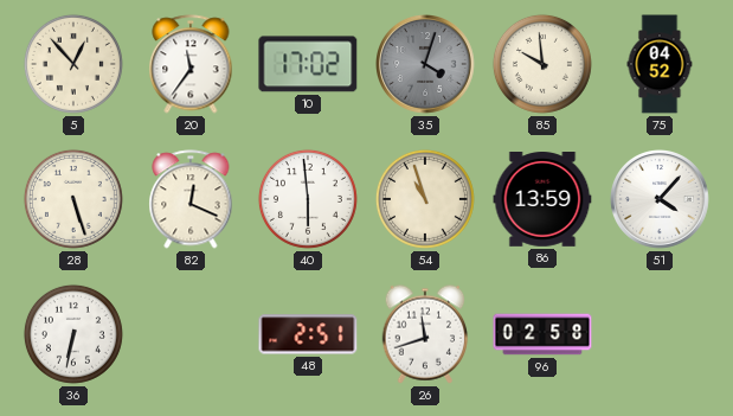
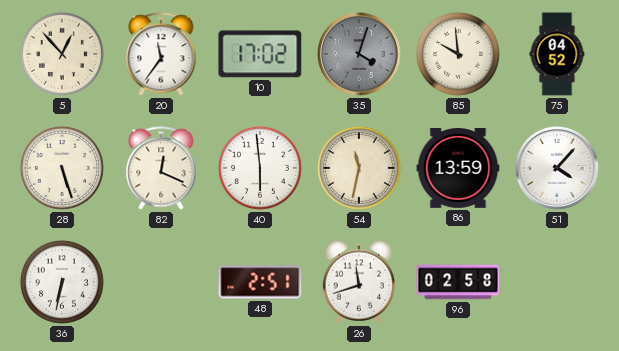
54: 10:57 -> 11:32 (359, 168)
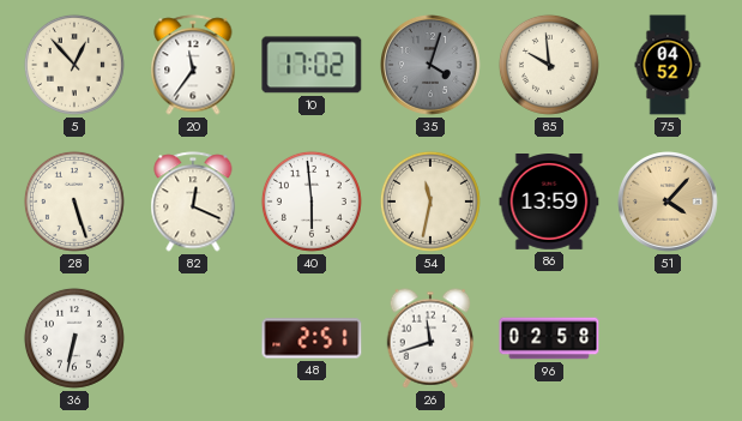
51 dial: white -> champagne (669, 203)
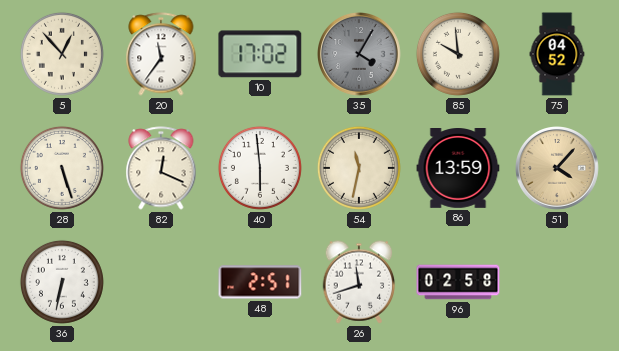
35: 4:03 -> 4:05 (360, 55)
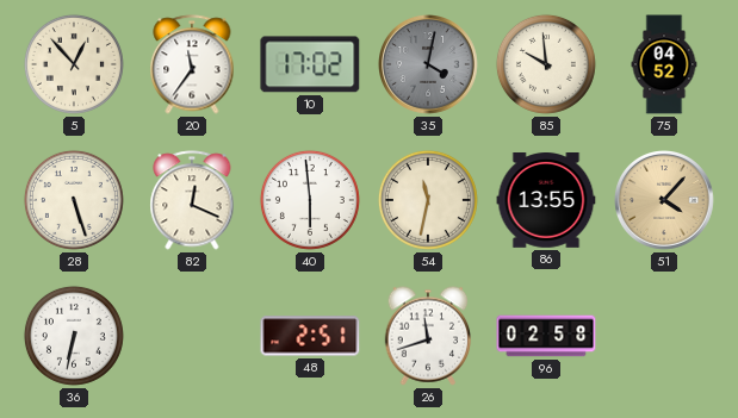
35: 4:05 -> 4:02 (429, 65)
86: 13:59 -> 13:55 (546, 201)
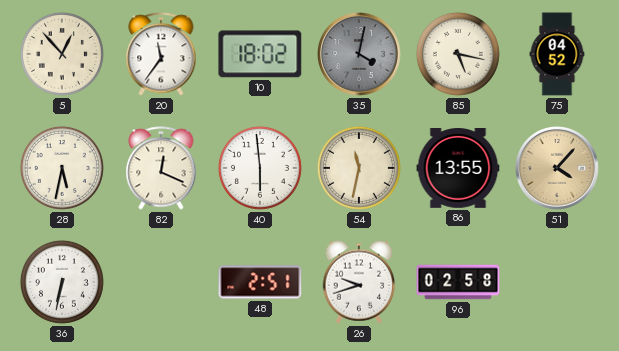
10: 17:02 -> 18:02 (260, 54)
85: 9:59 -> 5:17 (458, 54)
28: 5:27 -> 5:32 (62, 168)
26: 11:42 -> 9:42 (359, 282)
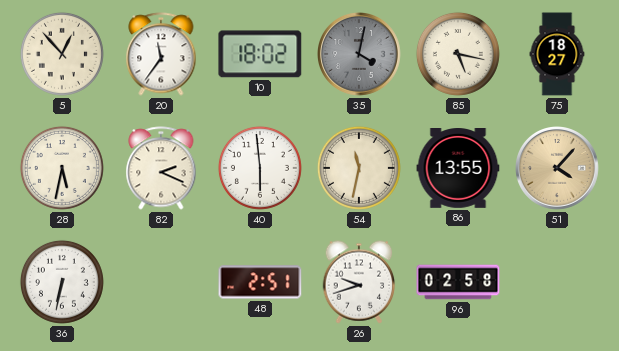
75: 04:52 -> 18:27 (557, 54)
82: 12:19 -> 2:19 (161, 168)
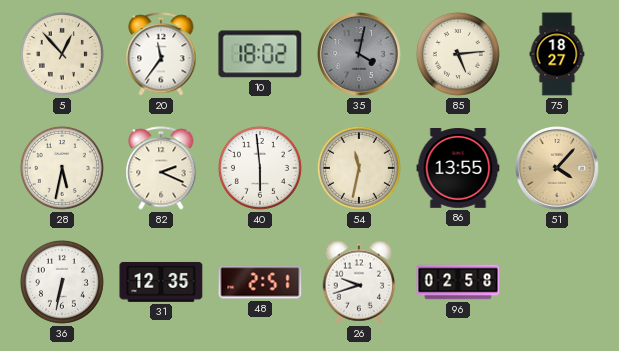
85: 5:17 -> 5:14 (458, 54)
31: none -> 12:35 (161, 282)
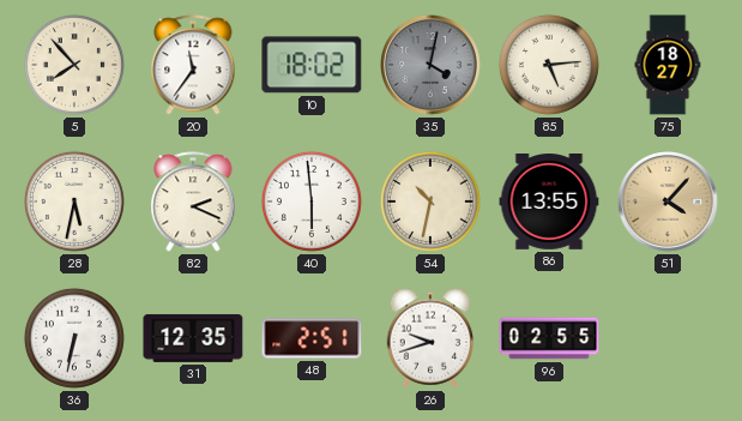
5: 12:53 -> 7:53 (74, 65)
54: 11:32 -> 10:32 (430, 202)
96: 02:58 -> 02:55 (549, 338)
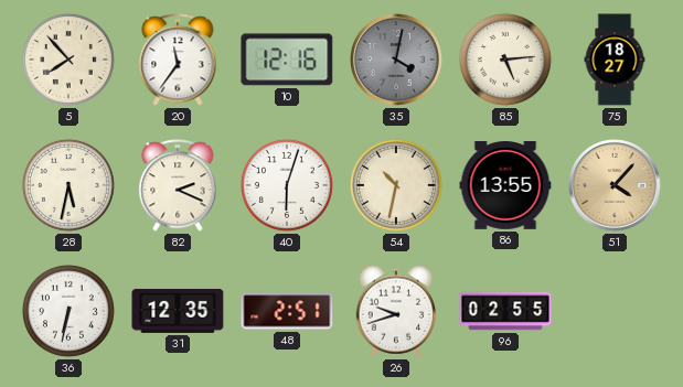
10: 18:02 -> 12:16 (287, 60)
40: 5:59 -> 6:03 (287, 185)
